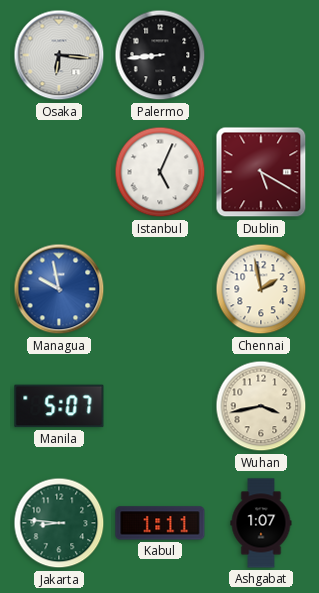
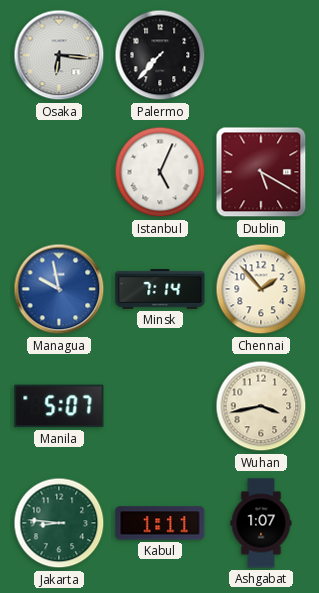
Palermo: 8:44 -> 7:37 (160, 55)
Minsk: none -> 7:14 (160, 290)
Chennai: 1:58 -> 1:53 (261, 289)
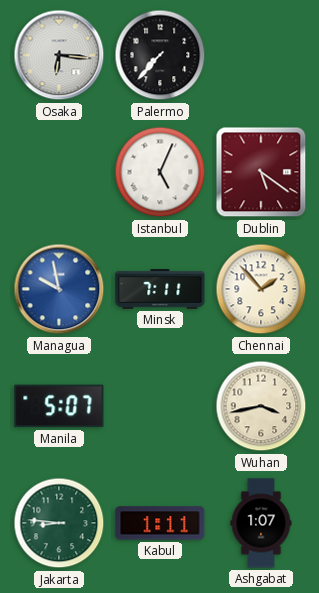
Dublin: 5:20 -> 5:21 (261, 172)
Minsk: 7:14 -> 7:11 (160, 290)
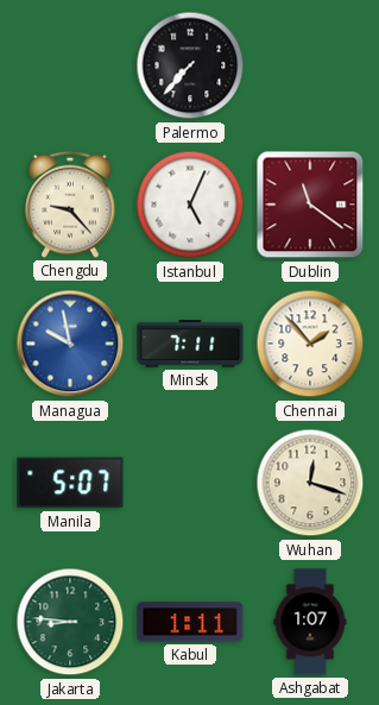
Osaka: 6:16 -> none (59, 55)
Chengdu: none -> 9:23 (70, 204)
Dublin: 5:21 -> 11:21 (310, 204)
Wuhan: 3:43 -> 12:18 (310, 483)
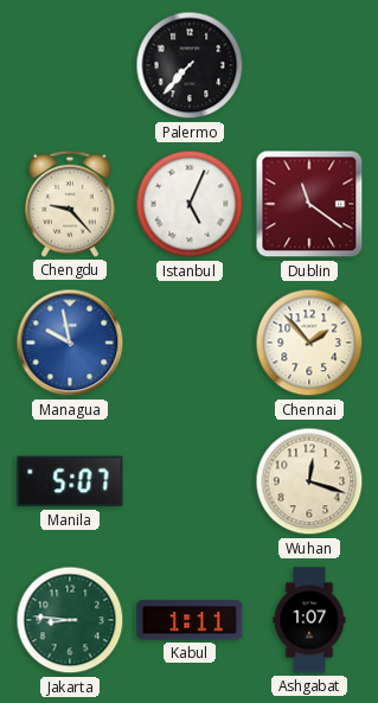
Minsk: 7:11 -> none (190, 345)
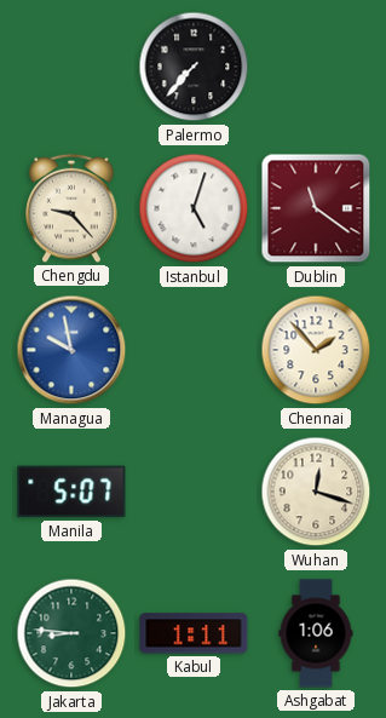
Istanbul: 5:04 -> 5:03 (194, 208)
Ashgabat: 1:07 -> 1:06 (316, 633)
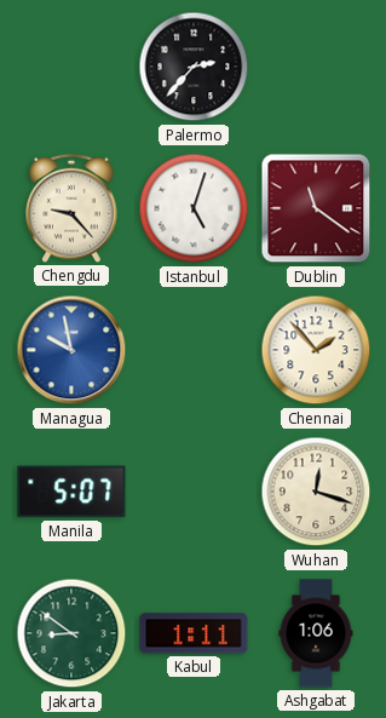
Palermo: 7:37 -> 2:37 (194, 67)
Jakarta: 8:46 -> 8:51 (71, 633)
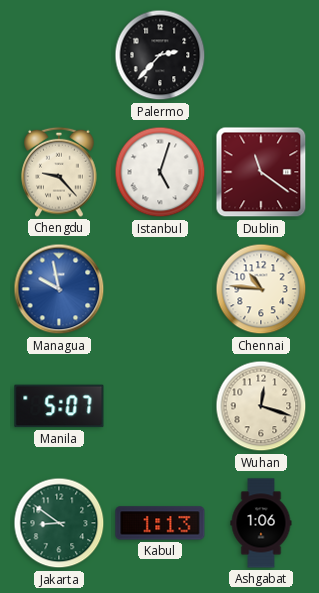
Chennai: 1:53 -> 10:46 (261, 289)
Kabul: 1:11 -> 1:13 (160, 523)
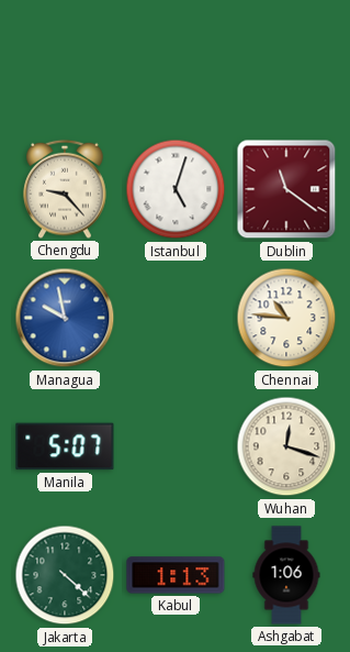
Palermo: 2:37 -> none (160, 55)
Jakarta: 8:51 -> 4:22 (65, 575)
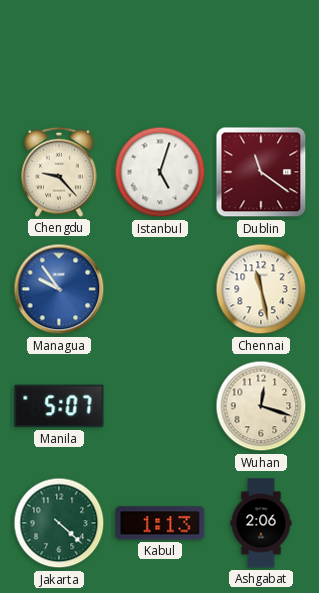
Managua: 9:58 -> 9:54 (59, 289)
Chennai: 10:46 -> 11:28 (261, 289)
Ashgabat: 1:06 -> 2:06 (261, 523)
